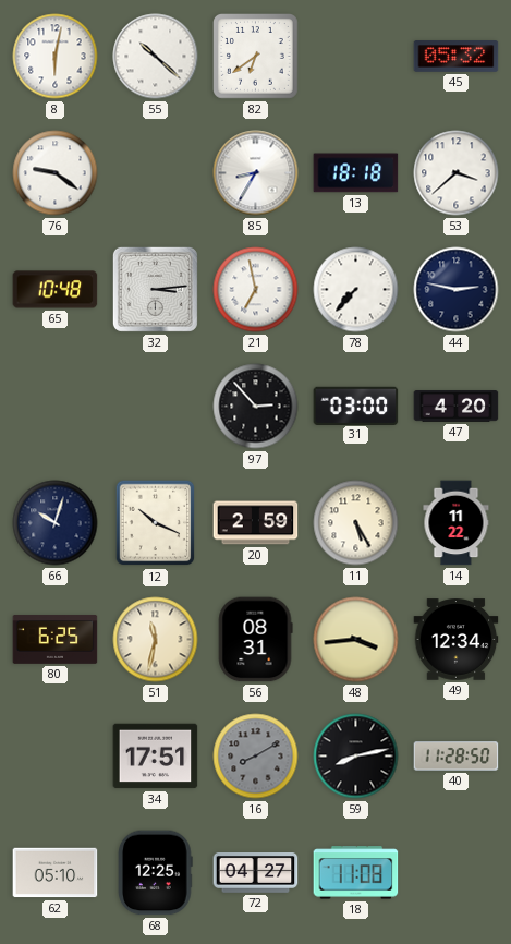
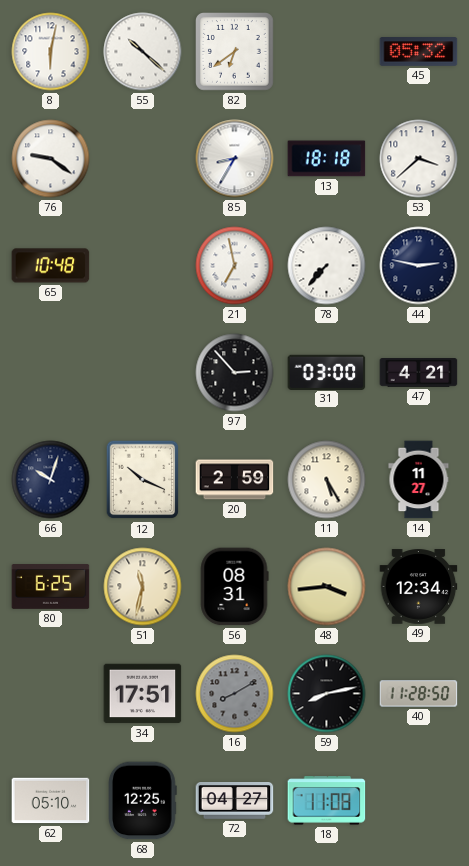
32: 3:14 -> none (155, 289)
47: 4:20 -> 4:21 (419, 373)
14: 11:22 -> 11:27 (419, 480)
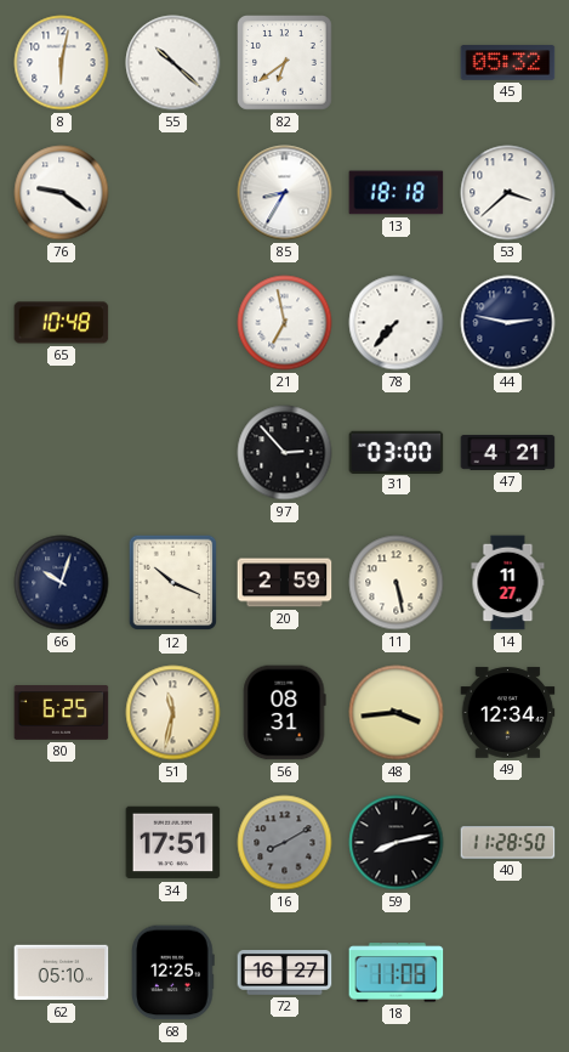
11: 5:25 -> 5:28 (397, 583)
72: 04:27 -> 16:27 (285, 973)
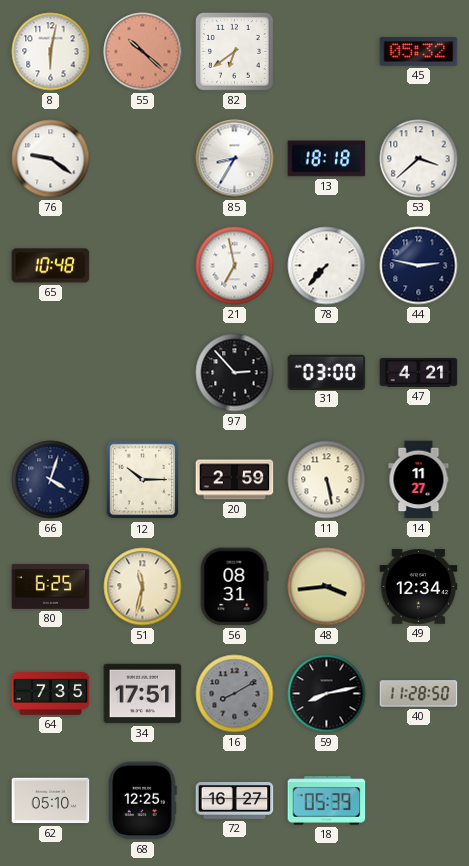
55 dial: white -> salmon (143, 52)
66: 10:03 -> 4:03 (51, 480)
12: 10:19 -> 10:15 (143, 480)
64: none -> 7:35 (51, 694)
18: 11:08 -> 05:39 (327, 801)
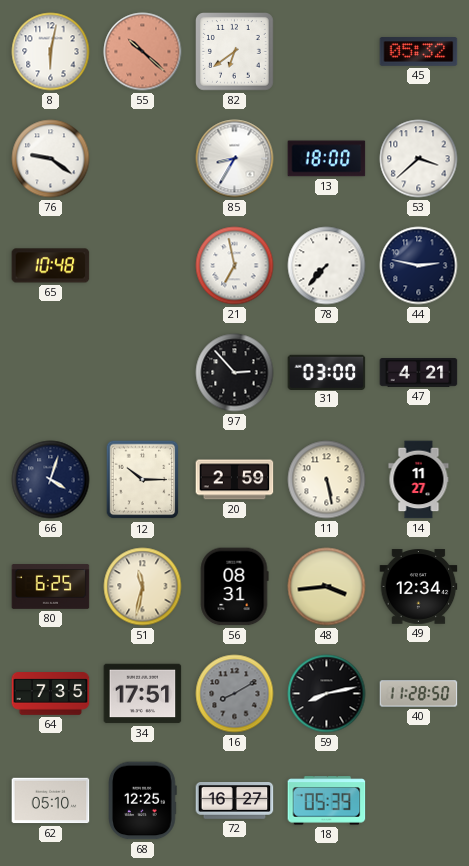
13: 18:18 -> 18:00 (327, 159)
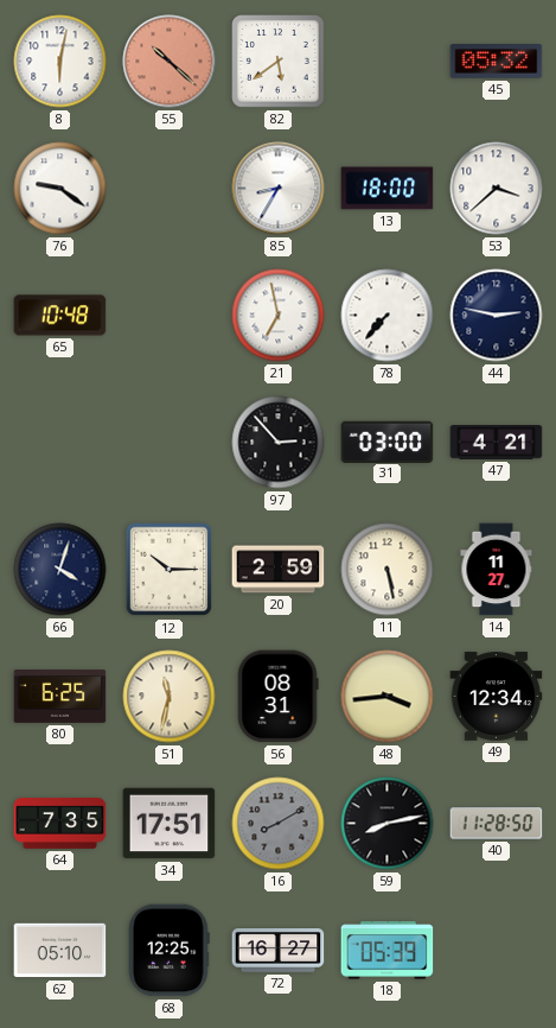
82: 6:39 -> 5:39 (279, 62)
